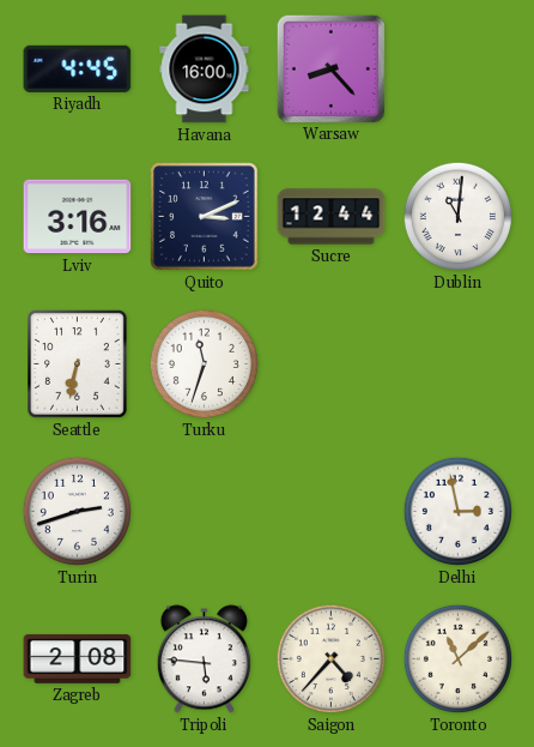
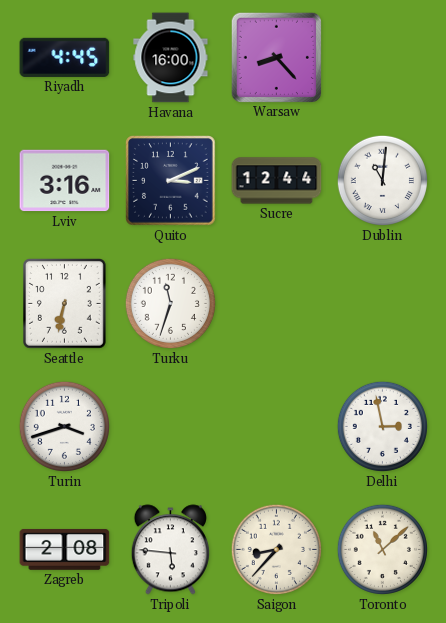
Turin: 2:42 -> 3:42 (64, 426)
Saigon: 4:37 -> 8:37 (276, 549)
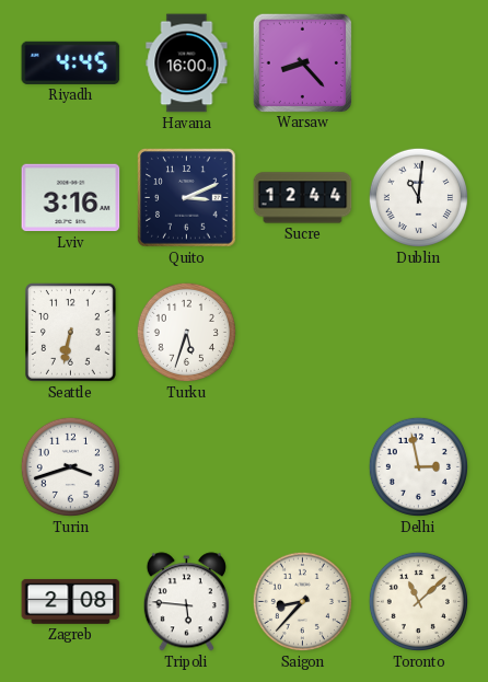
Turku: 11:33 -> 5:33 (186, 332)
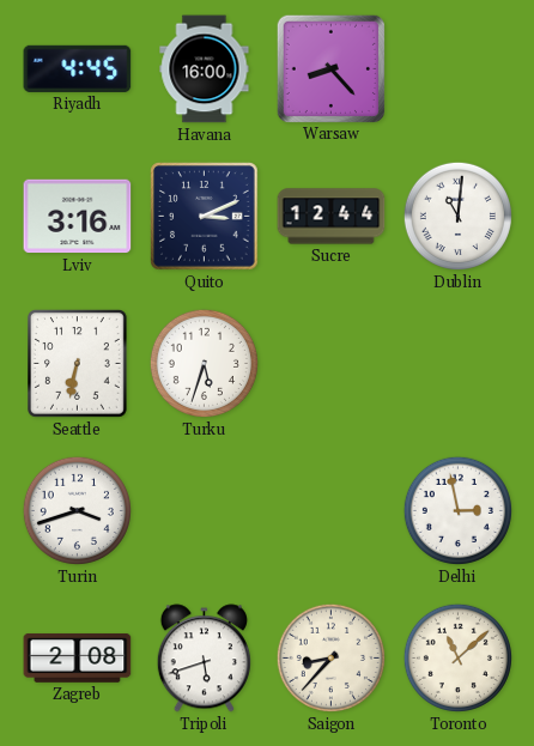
Tripoli: 5:46 -> 5:42 (204, 659)
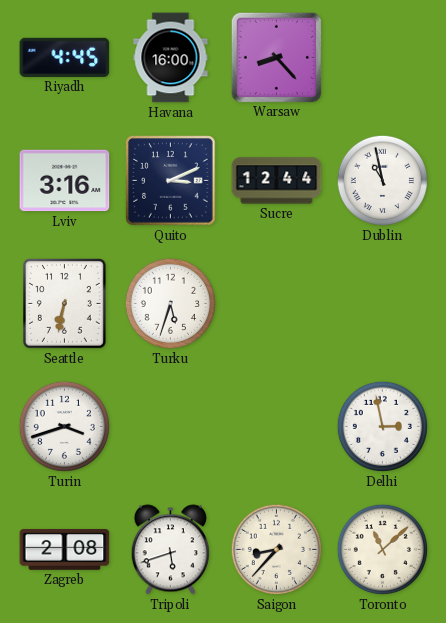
Dublin: 11:01 -> 10:58 (382, 180)
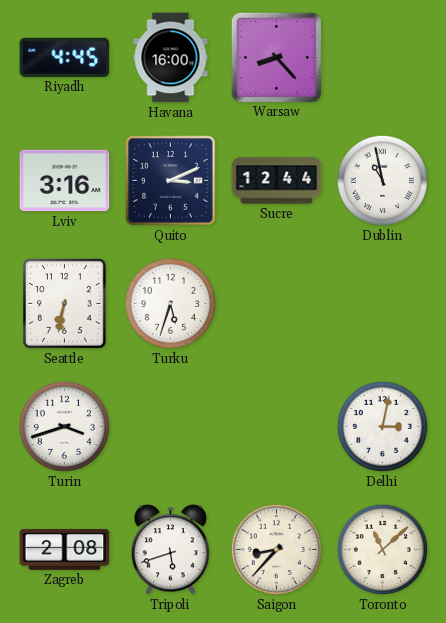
Delhi: 2:58 -> 3:02 (382, 426)
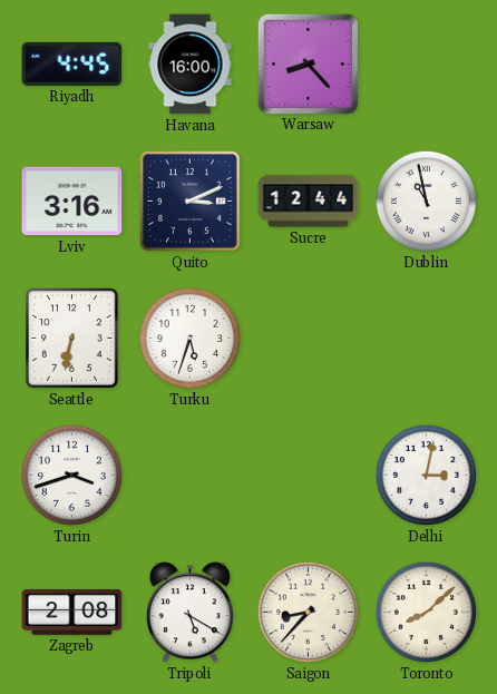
Tripoli: 5:42 -> 5:20 (189, 613)
Toronto: 11:08 -> 8:08 (426, 612)
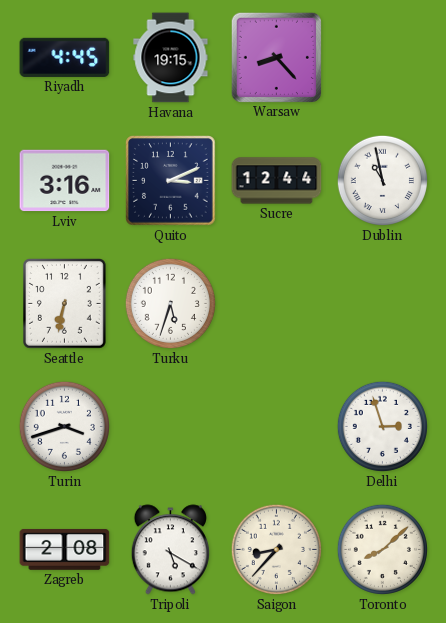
Havana: 16:00 -> 19:15 (171, 58)
Delhi: 3:02 -> 2:57 (382, 426)
